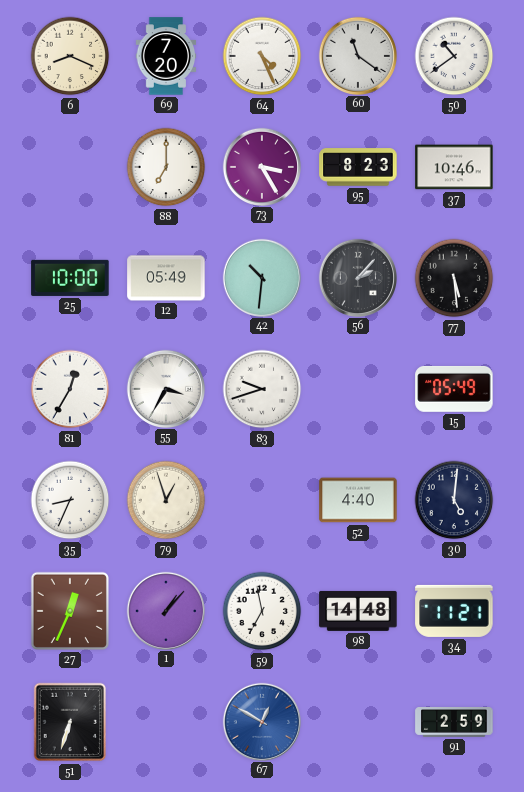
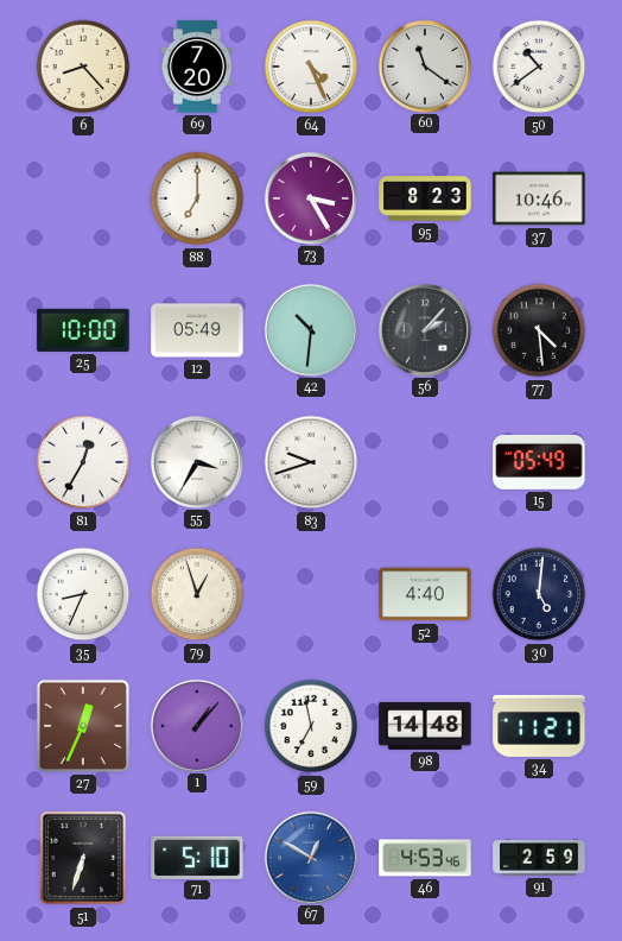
6: 8:19 -> 8:23 (83, 67)
77: 5:29 -> 4:29 (539, 330)
71: none -> 5:10 (197, 857)
46: none -> 4:53 (425, 858)
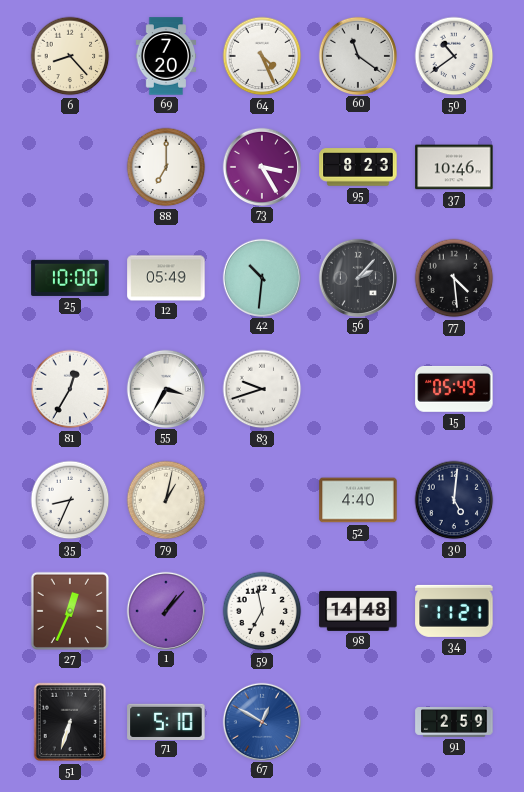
79: 12:57 -> 1:02 (166, 500)
46: 4:53 -> none (425, 858)
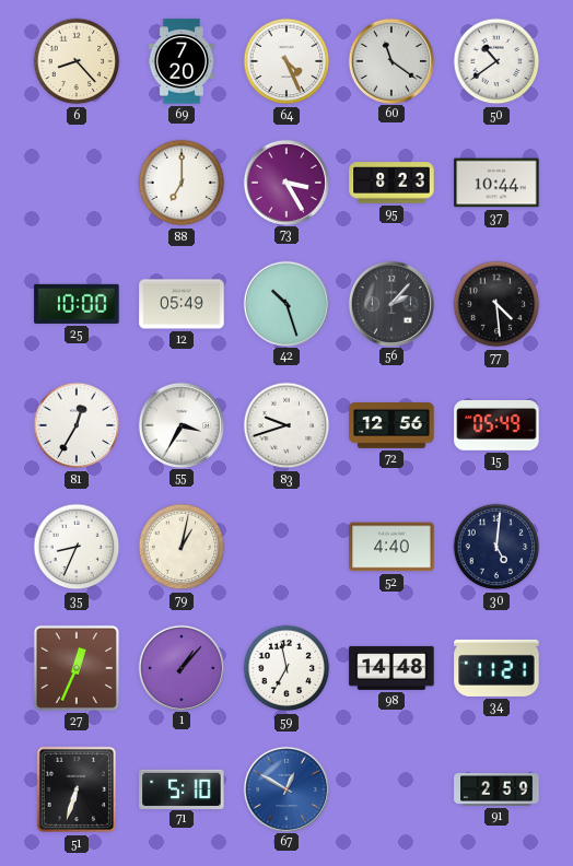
37: 10:46 -> 10:44 (496, 183)
42: 10:31 -> 10:27 (285, 303)
72: none -> 12:56 (391, 426)
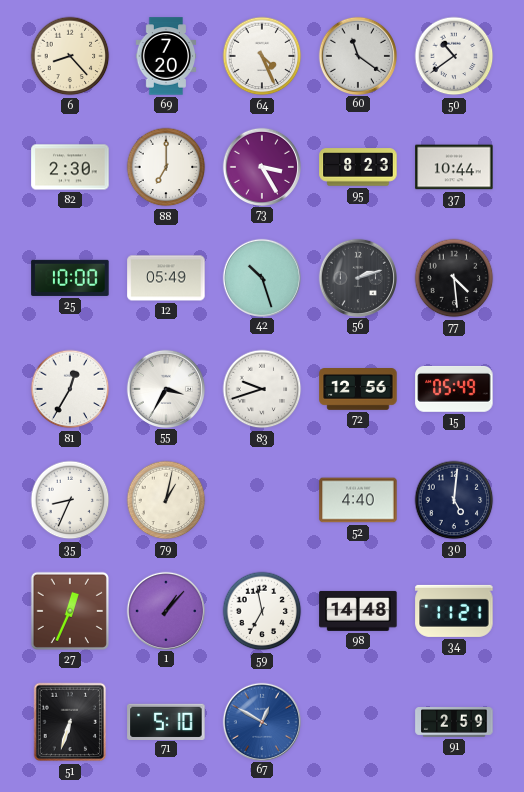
82: none -> 2:30 (70, 167)
56: 2:07 -> 2:12 (357, 277)
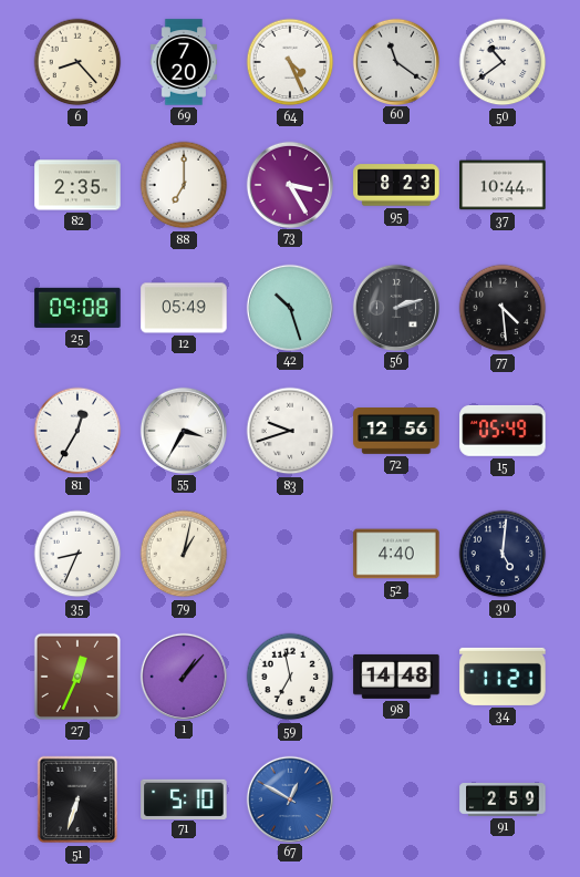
82: 2:30 -> 2:35 (77, 185)
25: 10:00 -> 09:08 (77, 308)
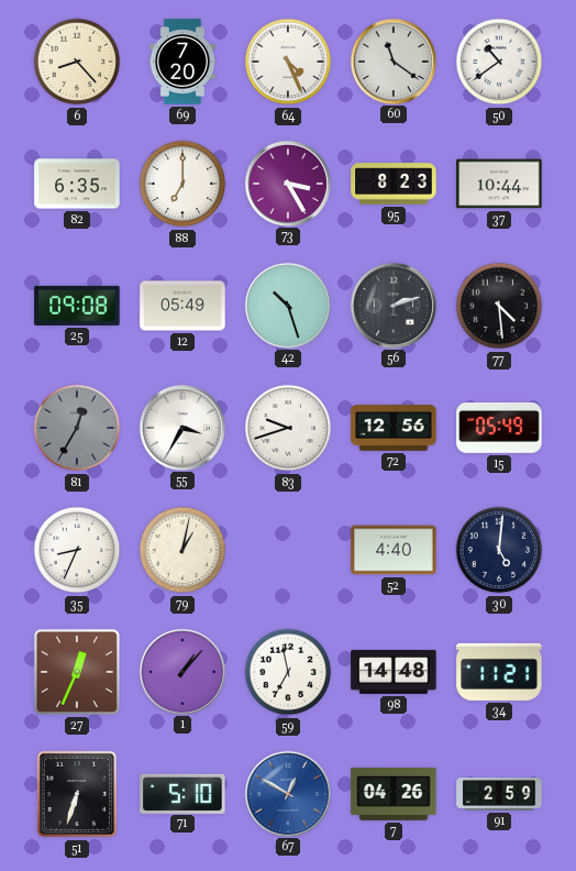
82: 2:35 -> 6:35 (77, 184)
81 dial: white -> grey (77, 428)
7: none -> 04:26 (394, 794)
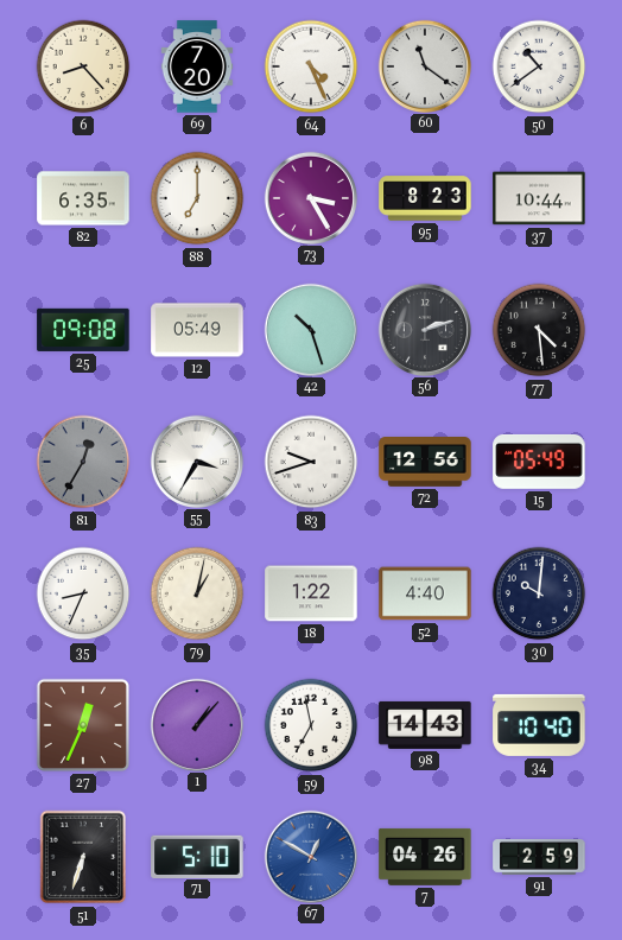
18: none -> 1:22 (311, 593)
30: 5:01 -> 10:01 (539, 593)
98: 14:48 -> 14:43 (425, 725)
34: 11:21 -> 10:40 (539, 725)
